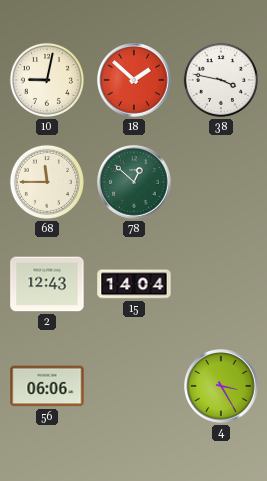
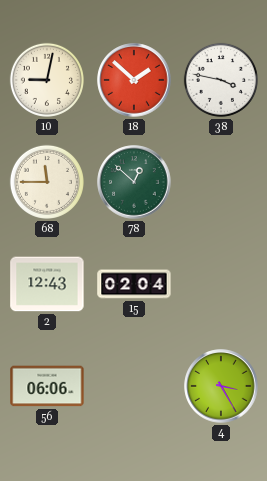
15: 14:04 -> 02:04 (134, 284)
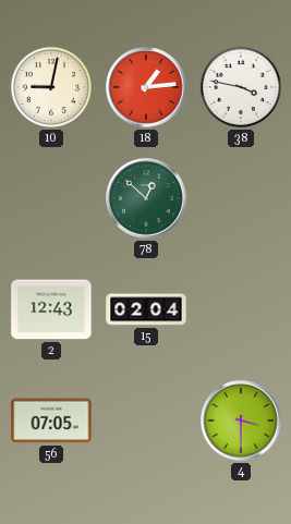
18: 1:52 -> 1:14 (146, 87)
68: 11:45 -> none (47, 182)
56: 06:06 -> 07:05 (51, 421)
4: 3:25 -> 3:30 (241, 421)
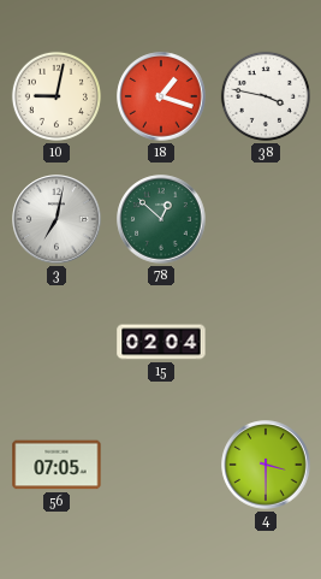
18: 1:14 -> 1:18 (161, 96)
3: none -> 7:02 (57, 219)
2: 12:43 -> none (51, 309)
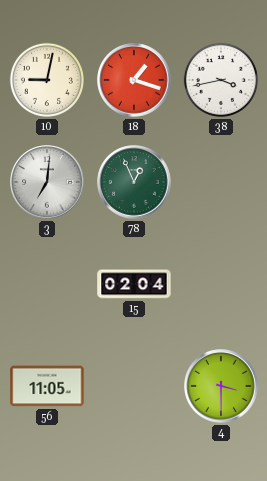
38: 3:47 -> 3:43 (221, 80)
3: 7:02 -> 7:01 (47, 182)
78: 12:52 -> 12:56 (134, 182)
56: 07:05 -> 11:05 (47, 386)
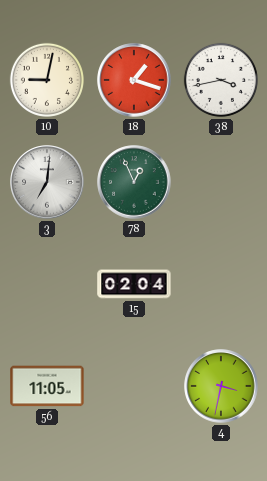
4: 3:30 -> 3:32 (221, 386)
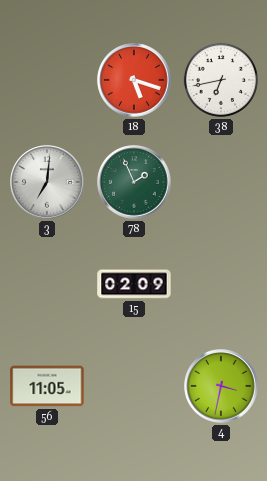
10: 9:02 -> none (47, 80)
18: 1:18 -> 5:18 (134, 80)
38: 3:43 -> 6:43 (221, 80)
78: 12:56 -> 1:56 (134, 182)
15: 02:04 -> 02:09 (134, 284)
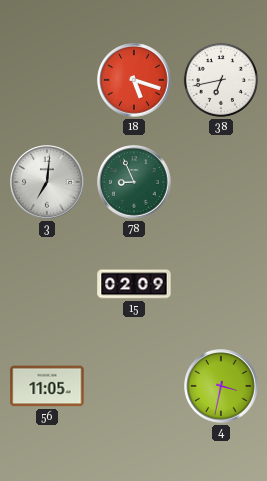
78: 1:56 -> 8:56 (134, 182)
